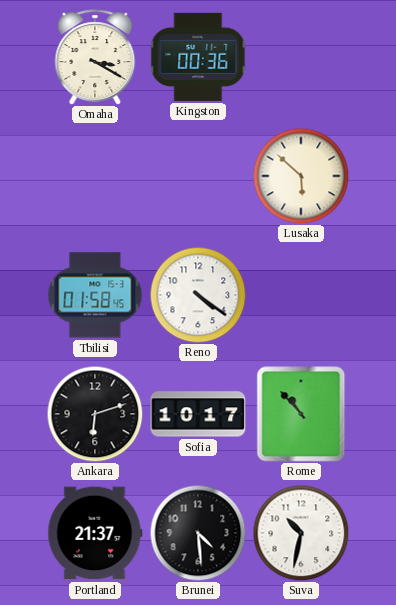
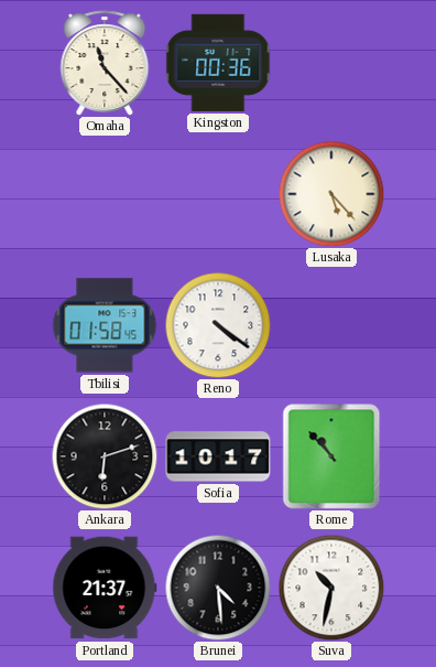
Omaha: 3:20 -> 11:23 (105, 63)
Lusaka: 5:52 -> 5:23 (331, 194)
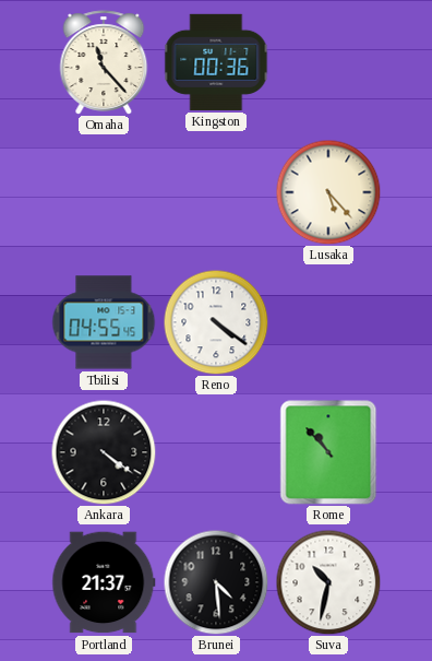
Tbilisi: 01:58 -> 04:55 (104, 322)
Ankara: 6:12 -> 4:21 (104, 452)
Sofia: 10:17 -> none (218, 456)
